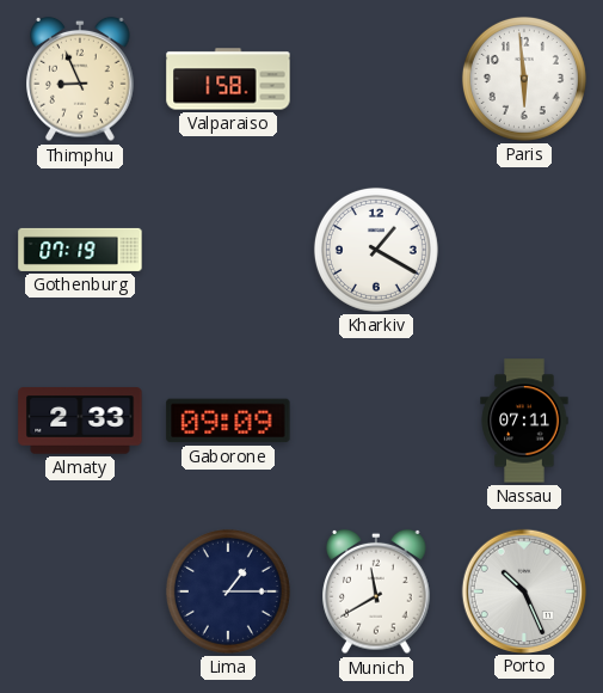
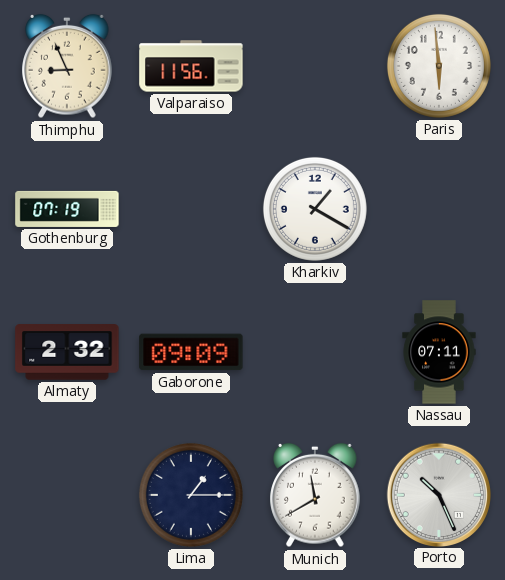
Valparaiso: 1:58 -> 11:56 (191, 66)
Almaty: 2:33 -> 2:32 (67, 352)
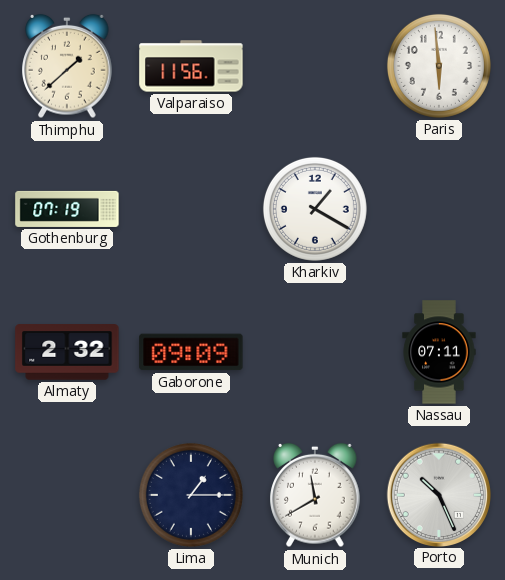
Thimphu: 8:56 -> 1:38 (67, 66)
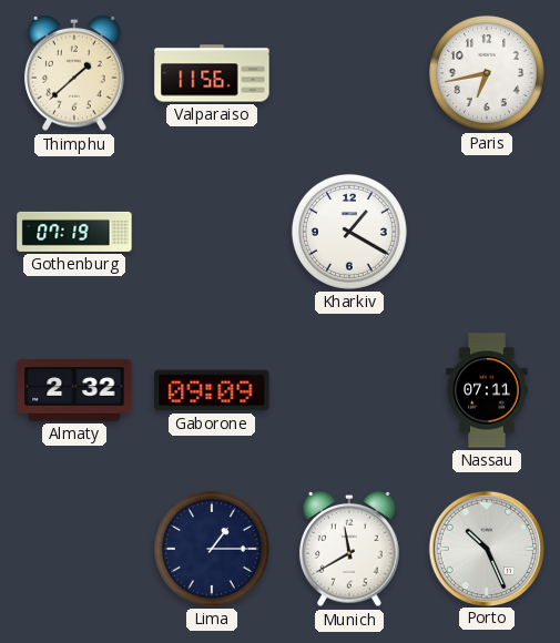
Paris: 5:59 -> 6:43 (487, 73)
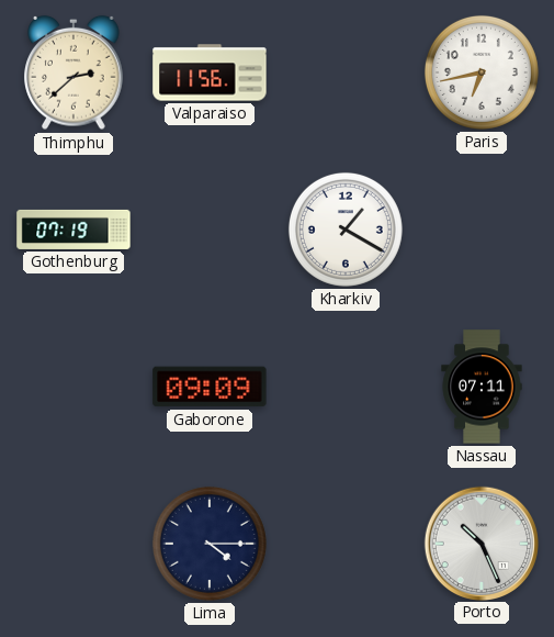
Thimphu: 1:38 -> 2:38 (74, 72)
Almaty: 2:32 -> none (74, 390)
Lima: 1:15 -> 4:15 (210, 544)
Munich: 11:40 -> none (349, 549)
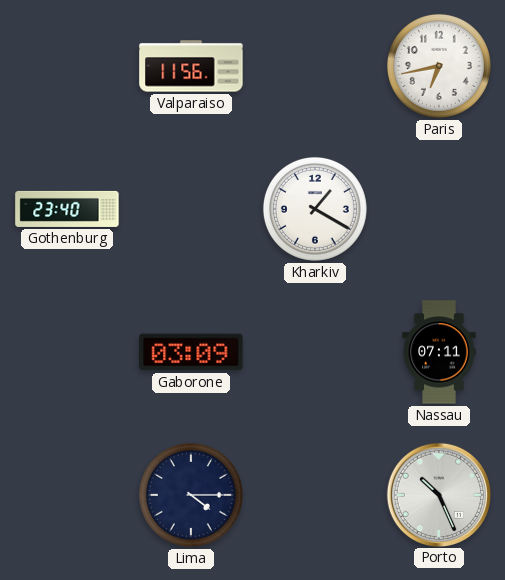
Thimphu: 2:38 -> none (74, 72)
Gothenburg: 07:19 -> 23:40 (67, 209)
Gaborone: 09:09 -> 03:09 (191, 352)
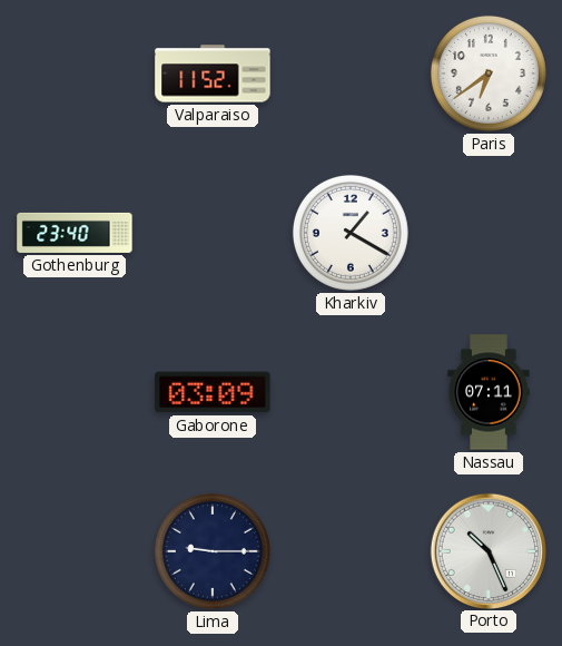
Valparaiso: 11:56 -> 11:52 (213, 74)
Paris: 6:43 -> 6:39 (489, 74)
Lima: 4:15 -> 9:15 (213, 551)
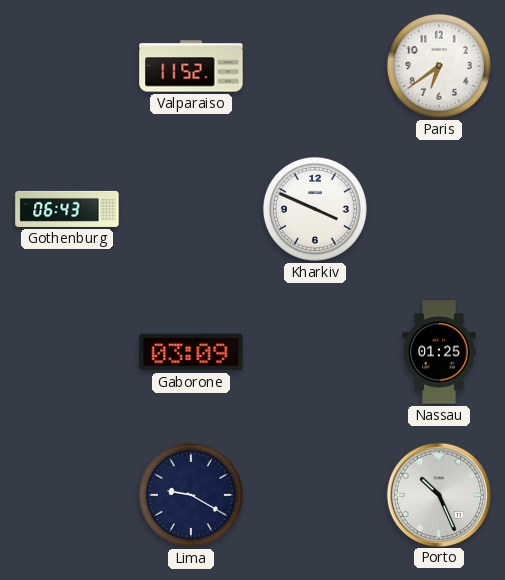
Gothenburg: 23:40 -> 06:43 (67, 209)
Kharkiv: 1:20 -> 3:49 (315, 209)
Nassau: 07:11 -> 01:25 (439, 352)
Lima: 9:15 -> 9:20 (191, 495)
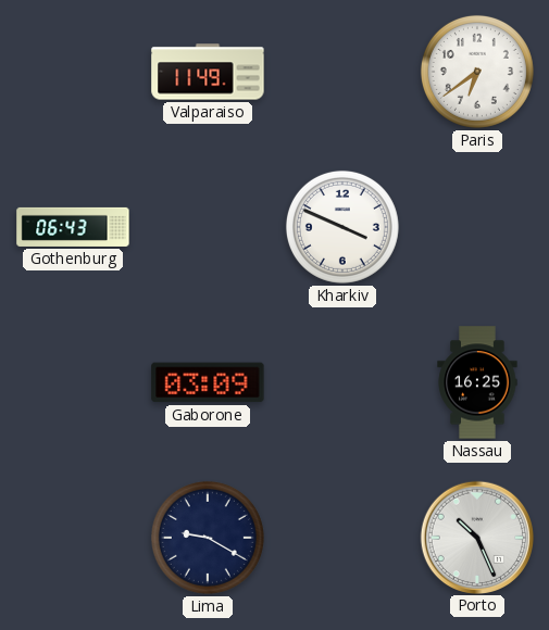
Valparaiso: 11:52 -> 11:49 (208, 72)
Nassau: 01:25 -> 16:25 (477, 382)
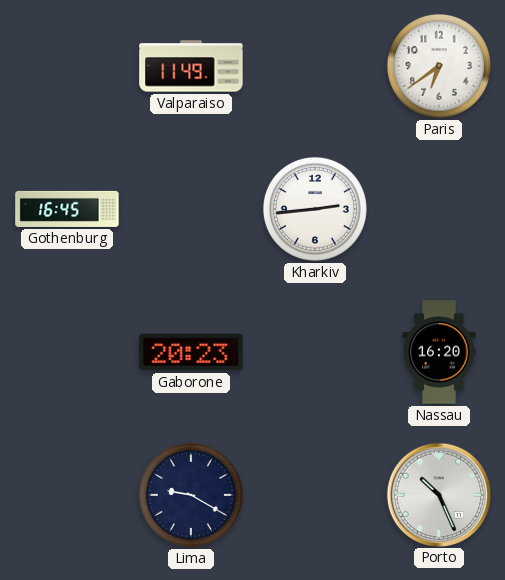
Gothenburg: 06:43 -> 16:45 (67, 209)
Kharkiv: 3:49 -> 2:44 (315, 209)
Gaborone: 03:09 -> 20:23 (191, 352)
Nassau: 16:25 -> 16:20 (439, 352)
